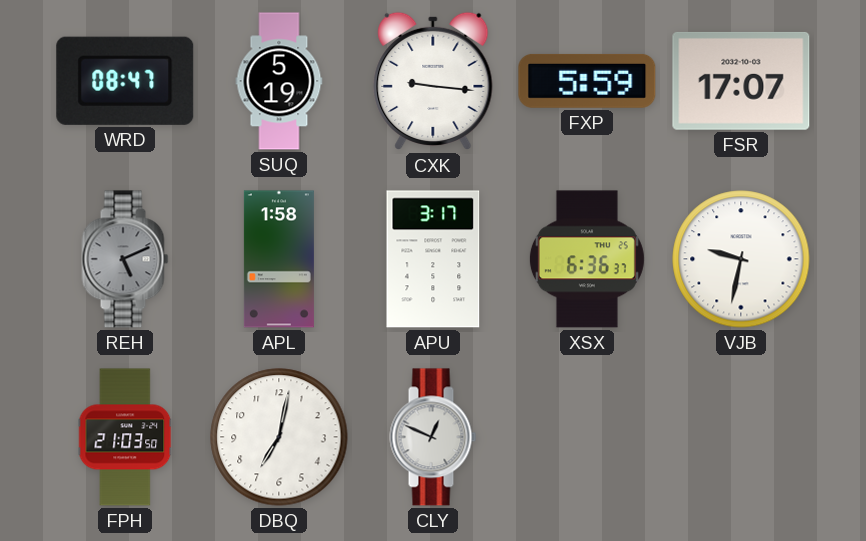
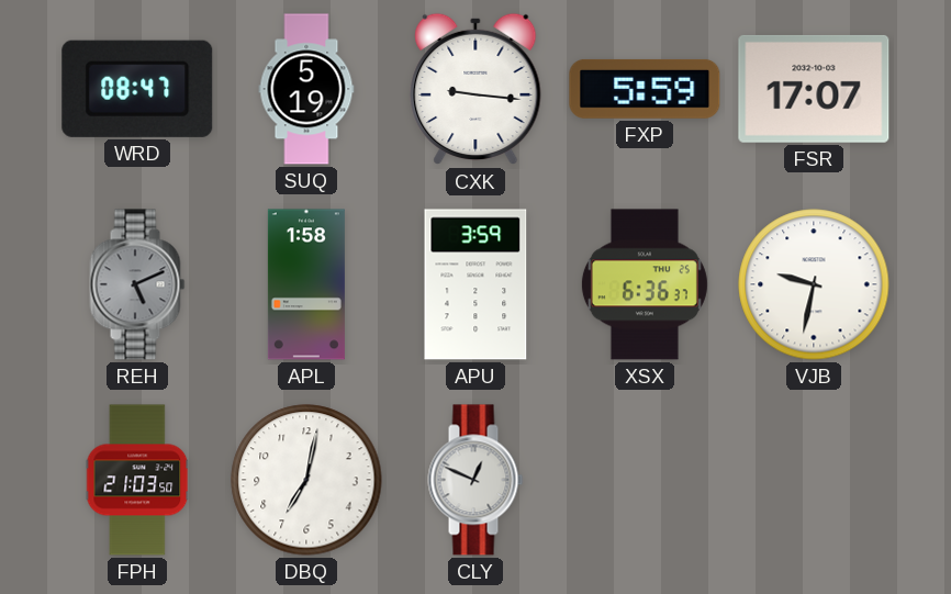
APU: 3:17 -> 3:59 (475, 284)
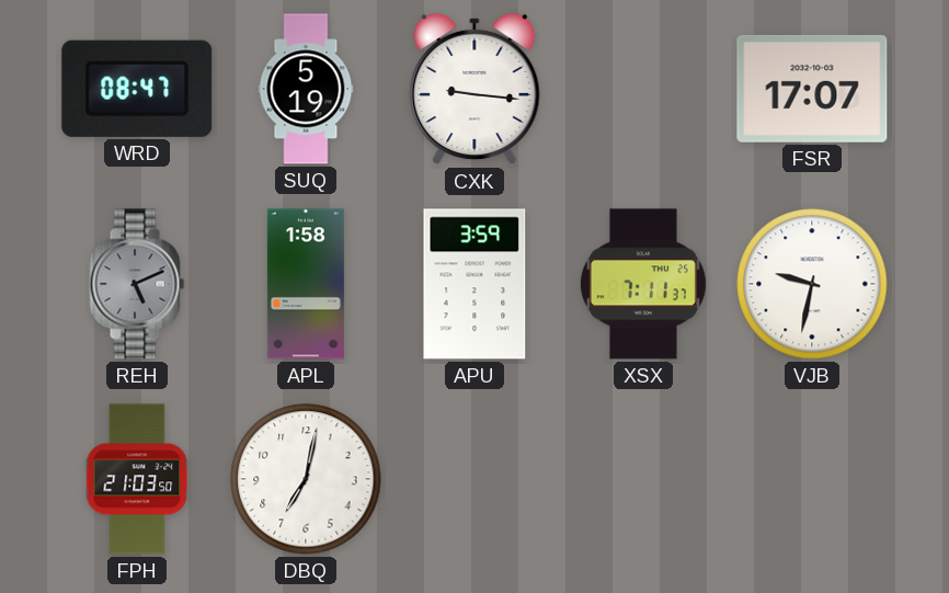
FXP: 5:59 -> none (645, 89)
XSX: 6:36 -> 7:11 (643, 284)
CLY: 12:49 -> none (475, 480)
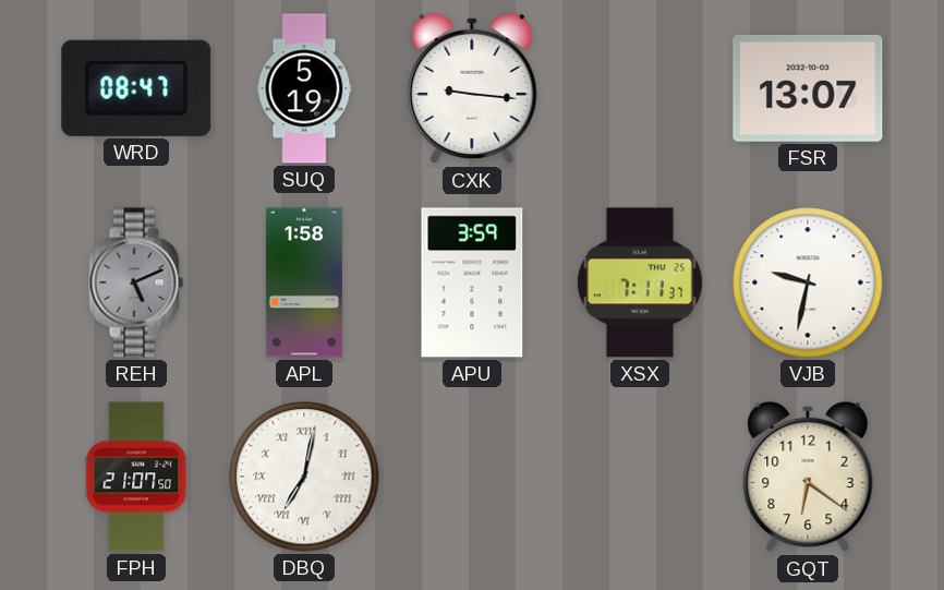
FSR: 17:07 -> 13:07 (808, 88)
FPH: 21:03 -> 21:07 (136, 477)
DBQ numerals: Arabic -> Roman (304, 477)
GQT: none -> 6:21 (808, 477)
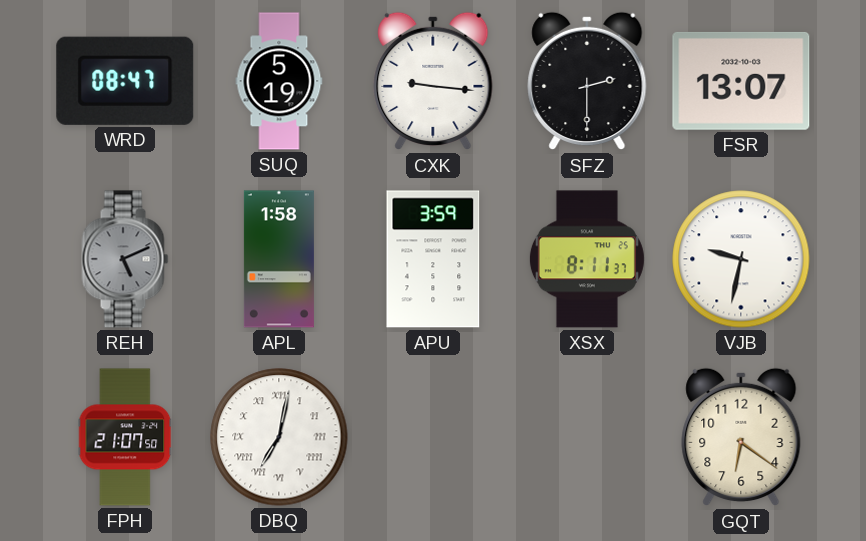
SFZ: none -> 2:30 (587, 81)
XSX: 7:11 -> 8:11 (587, 259)
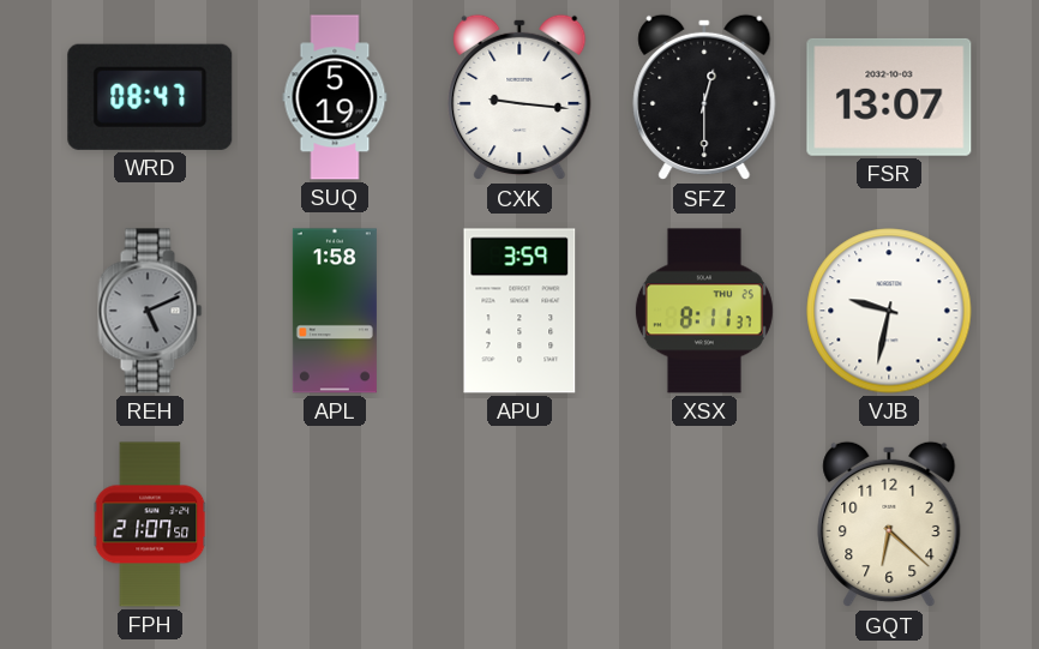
SFZ: 2:30 -> 12:30 (704, 97)
DBQ: 7:02 -> none (279, 437)
GQT: 6:21 -> 6:22 (889, 524)
